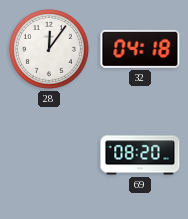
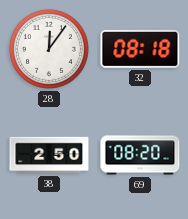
32: 04:18 -> 08:18 (140, 49)
38: none -> 2:50 (49, 155)
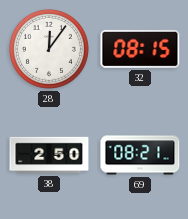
32: 08:18 -> 08:15 (140, 49)
69: 08:20 -> 08:21 (140, 155)
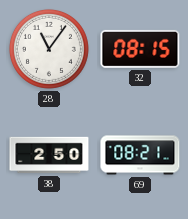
28: 12:06 -> 11:06 (49, 49)
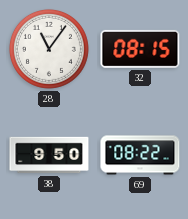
38: 2:50 -> 9:50 (49, 155)
69: 08:21 -> 08:22 (140, 155)
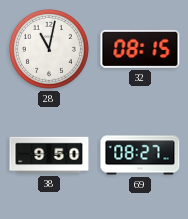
28: 11:06 -> 11:02 (49, 49)
69: 08:22 -> 08:27 (140, 155)
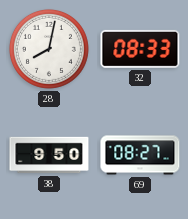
28: 11:02 -> 8:02 (49, 49)
32: 08:15 -> 08:33 (140, 49)
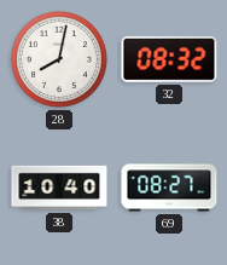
32: 08:33 -> 08:32 (169, 59)
38: 9:50 -> 10:40 (59, 188)
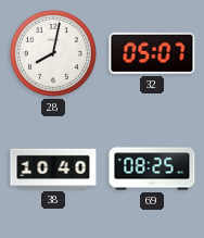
32: 08:32 -> 05:07 (152, 53)
69: 08:27 -> 08:25 (152, 168)
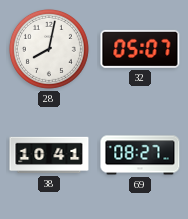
38: 10:40 -> 10:41 (49, 155)
69: 08:25 -> 08:27 (140, 155)
